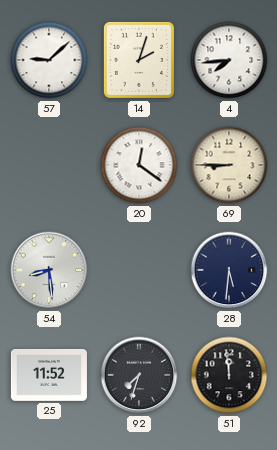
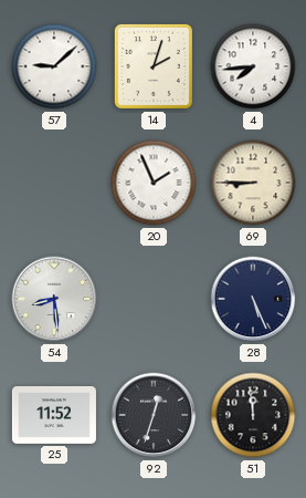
20: 12:21 -> 1:56 (154, 183)
28: 5:31 -> 5:26 (253, 299)
92: 7:33 -> 12:33 (154, 415)
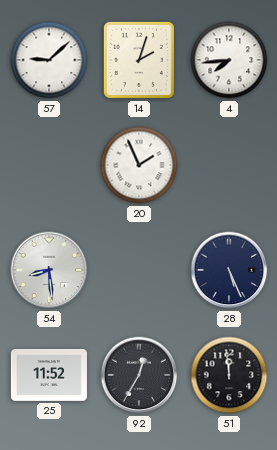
69: 8:45 -> none (253, 183)
92: 12:33 -> 12:35 (139, 375)
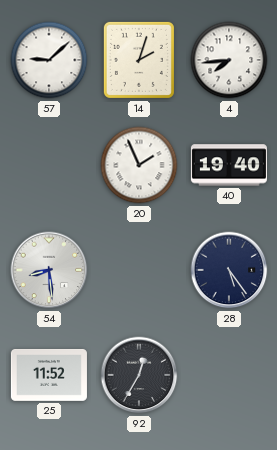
40: none -> 19:40 (229, 165)
28: 5:26 -> 5:24 (229, 270)
51: 11:59 -> none (229, 375)
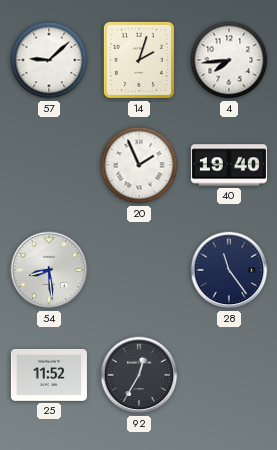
28: 5:24 -> 11:24 (229, 270)
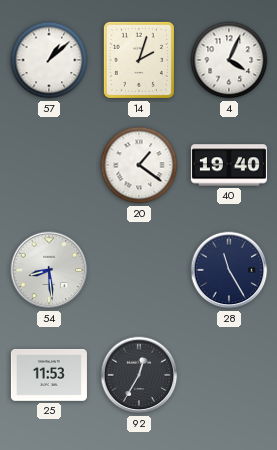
57: 9:08 -> 1:08 (49, 60)
4: 7:44 -> 4:04 (229, 60)
20: 1:56 -> 1:21 (139, 165)
28: 11:24 -> 11:25 (229, 270)
25: 11:52 -> 11:53 (49, 375)
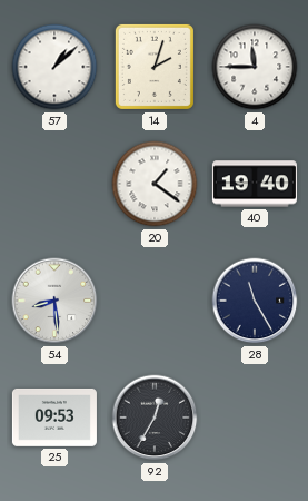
4: 4:04 -> 11:45 (255, 67)
25: 11:53 -> 09:53 (54, 417)
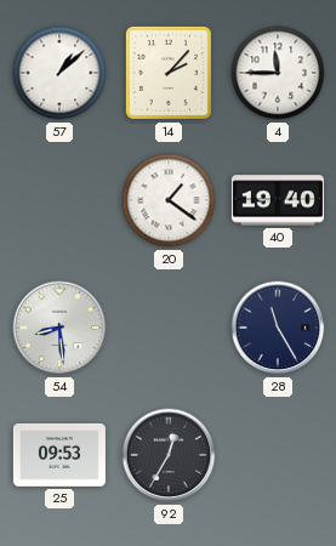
14: 2:03 -> 2:07 (169, 73)
